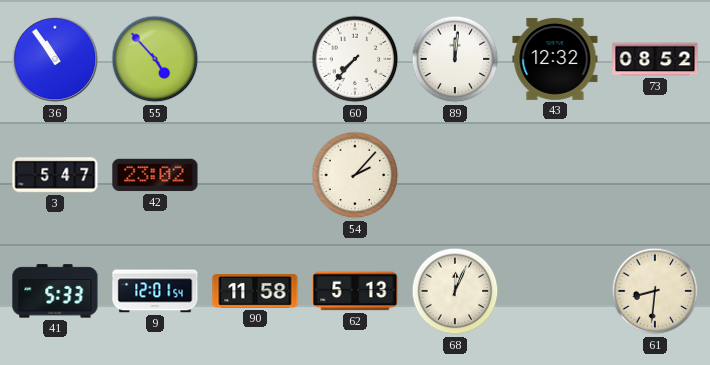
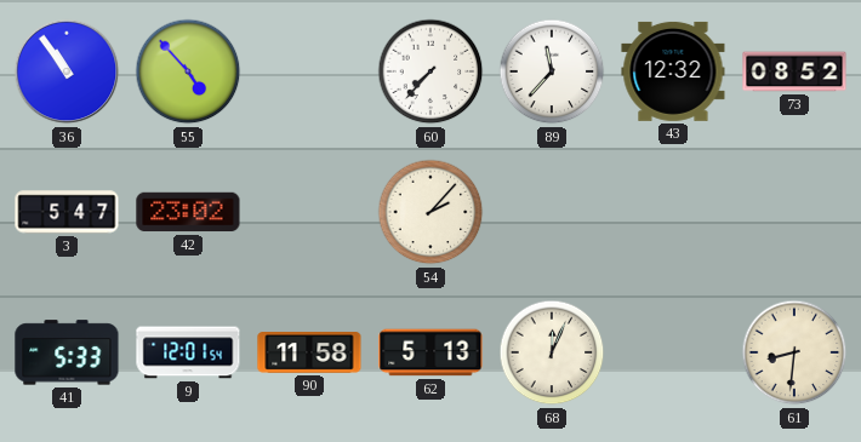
89: 12:01 -> 11:37 (552, 71)
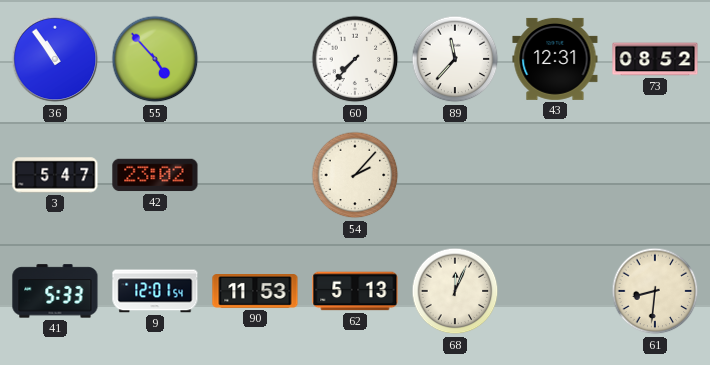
43: 12:32 -> 12:31 (555, 59)
90: 11:58 -> 11:53 (255, 292)
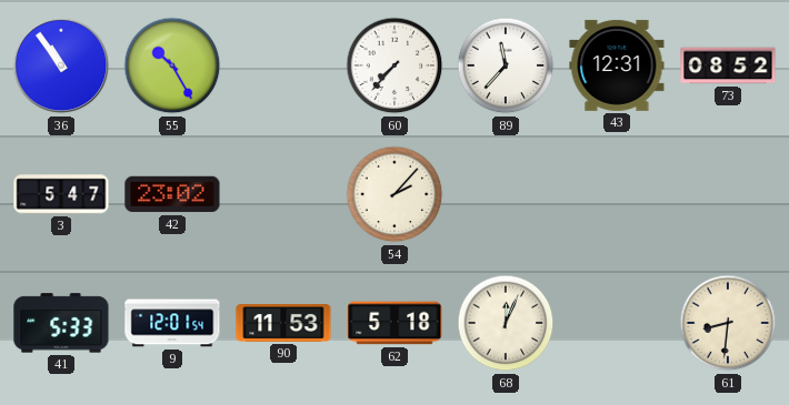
55: 4:53 -> 10:25 (172, 65)
62: 5:13 -> 5:18 (394, 323)
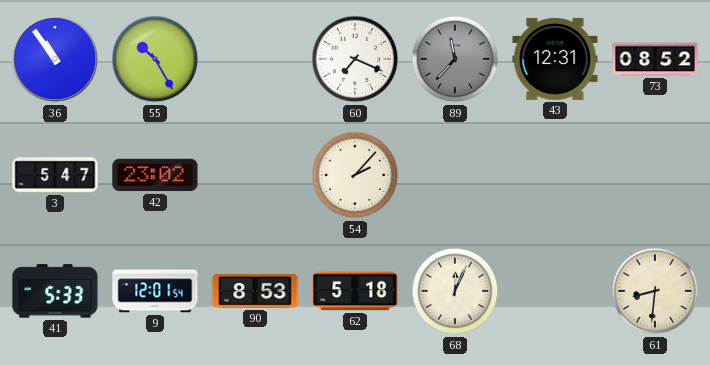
60: 7:37 -> 7:19 (355, 59)
89 dial: white -> grey (455, 59)
90: 11:53 -> 8:53 (255, 292)
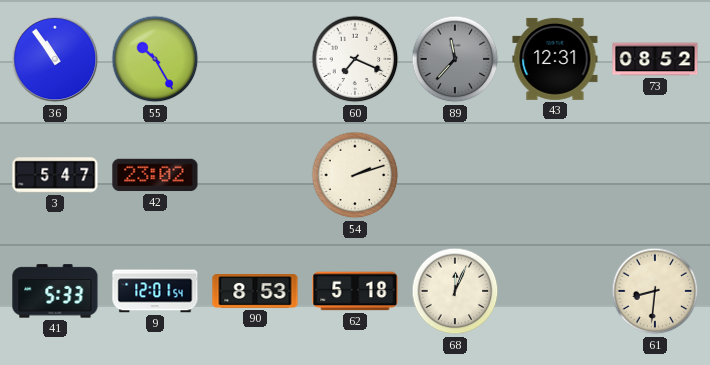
54: 2:07 -> 2:12 (355, 175)
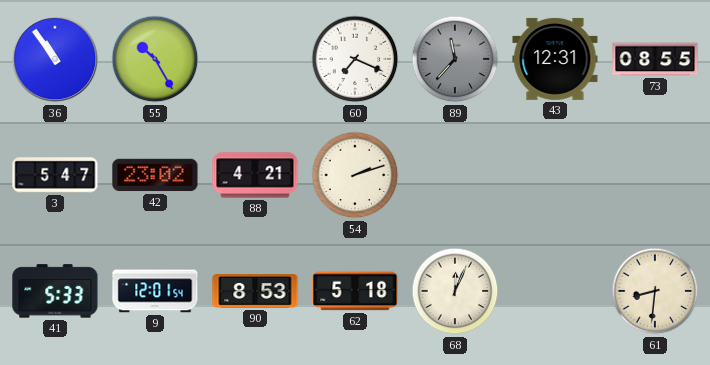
73: 08:52 -> 08:55 (655, 59)
88: none -> 4:21 (255, 175)
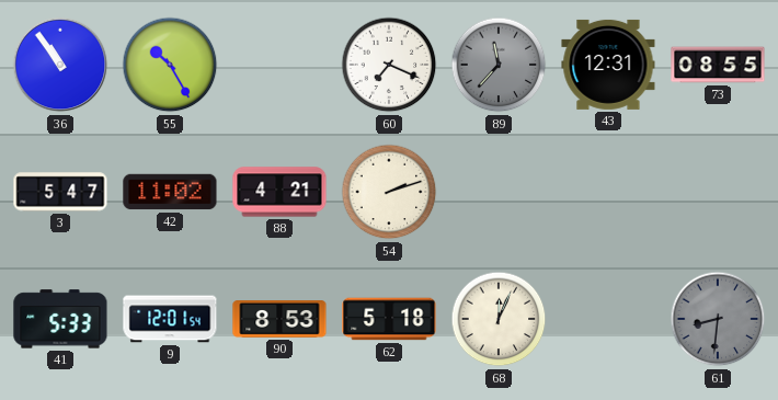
42: 23:02 -> 11:02 (170, 192)
61 dial: cream -> grey (718, 319)
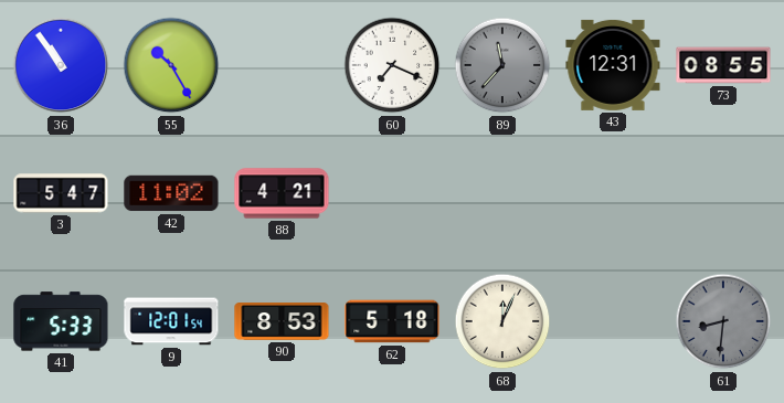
54: 2:12 -> none (389, 192)
